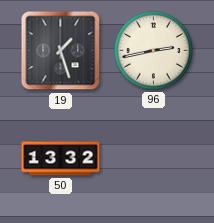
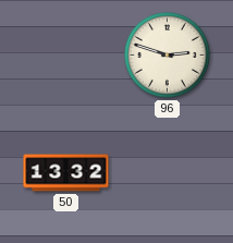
19: 1:27 -> none (61, 51)
96: 2:43 -> 2:48 (168, 56)
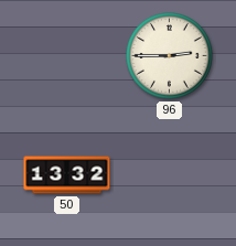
96: 2:48 -> 2:45 (170, 56)
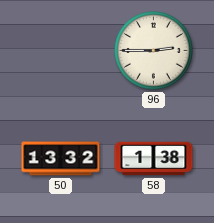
58: none -> 1:38 (154, 159)
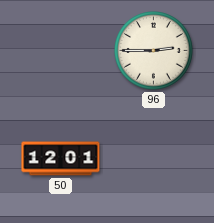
50: 13:32 -> 12:01 (61, 159)
58: 1:38 -> none (154, 159)
